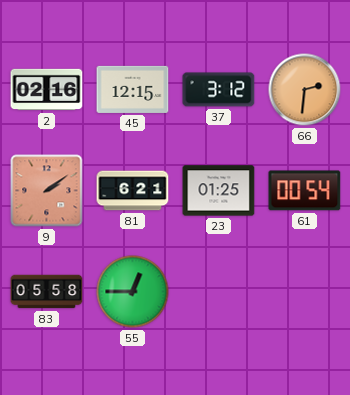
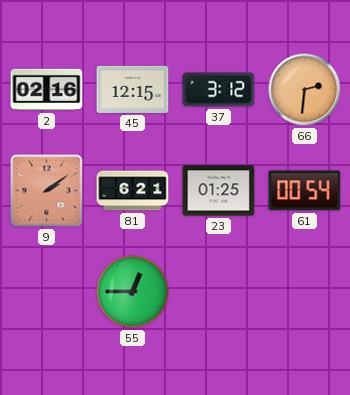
83: 05:58 -> none (47, 292)
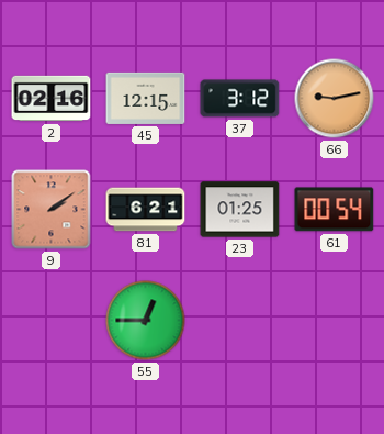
66: 2:31 -> 9:13 (335, 99)
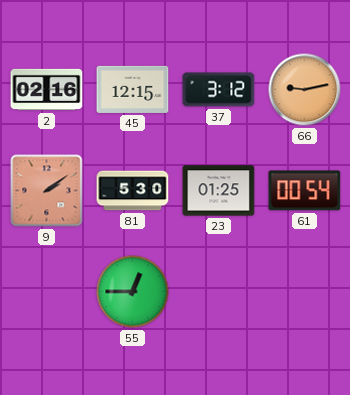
81: 6:21 -> 5:30 (133, 191)
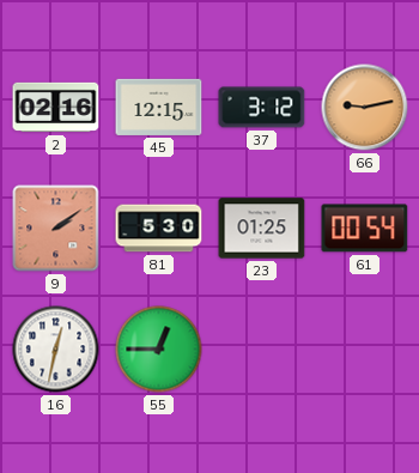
16: none -> 12:32 (56, 350)
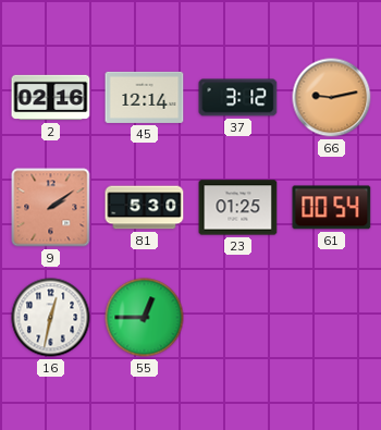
45: 12:15 -> 12:14 (145, 97)
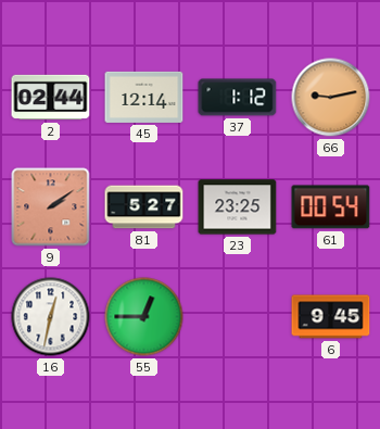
2: 02:16 -> 02:44 (51, 98)
37: 3:12 -> 1:12 (238, 98)
81: 5:30 -> 5:27 (144, 207)
23: 01:25 -> 23:25 (238, 207)
6: none -> 9:45 (331, 317)
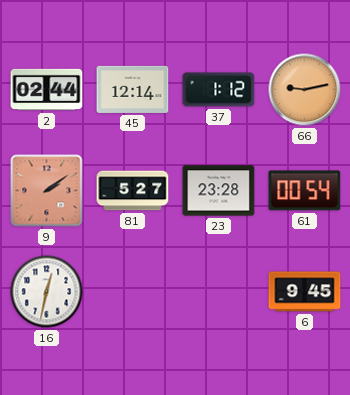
23: 23:25 -> 23:28 (219, 191)
55: 12:45 -> none (144, 317)
